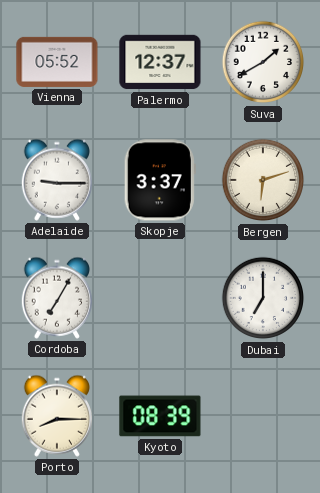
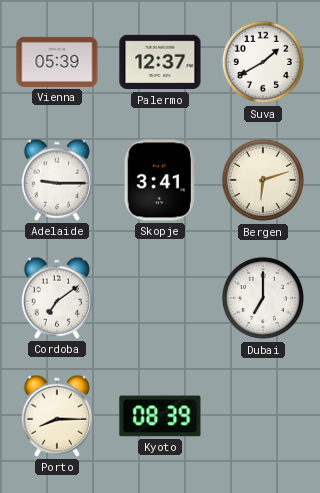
Vienna: 05:52 -> 05:39 (57, 62)
Skopje: 3:37 -> 3:41 (160, 180)
Cordoba: 7:05 -> 7:09 (56, 298)
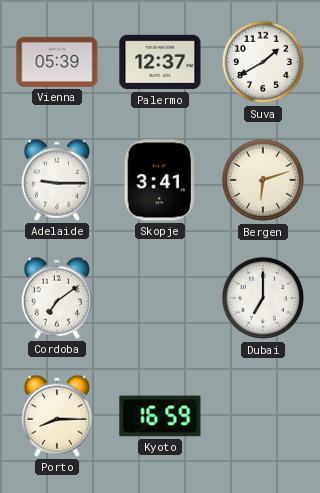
Kyoto: 08:39 -> 16:59 (160, 416)
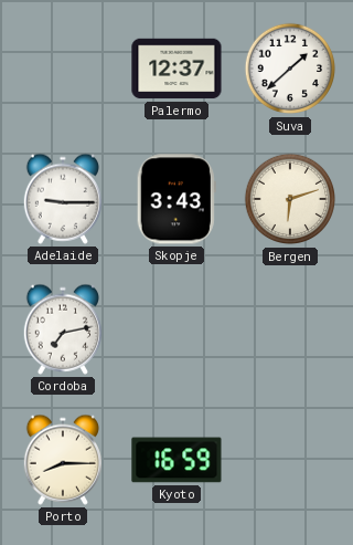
Vienna: 05:39 -> none (57, 62)
Suva: 1:40 -> 1:38 (290, 69)
Skopje: 3:41 -> 3:43 (176, 199)
Cordoba: 7:09 -> 7:13 (62, 329)
Dubai: 7:00 -> none (263, 298)
